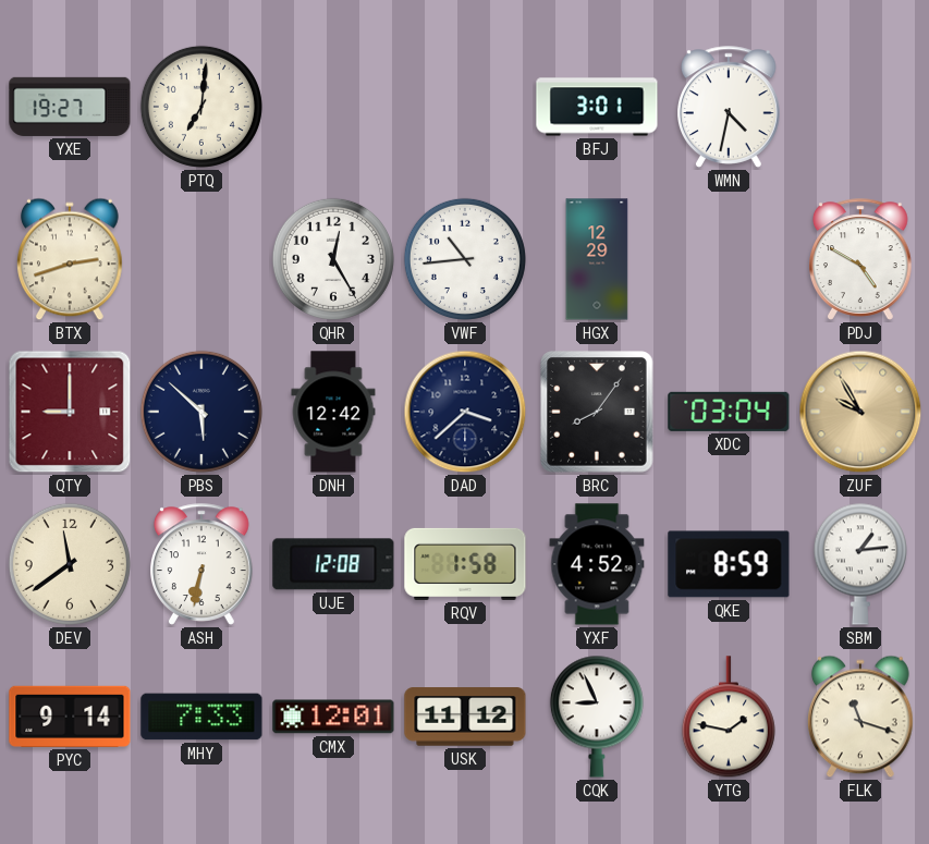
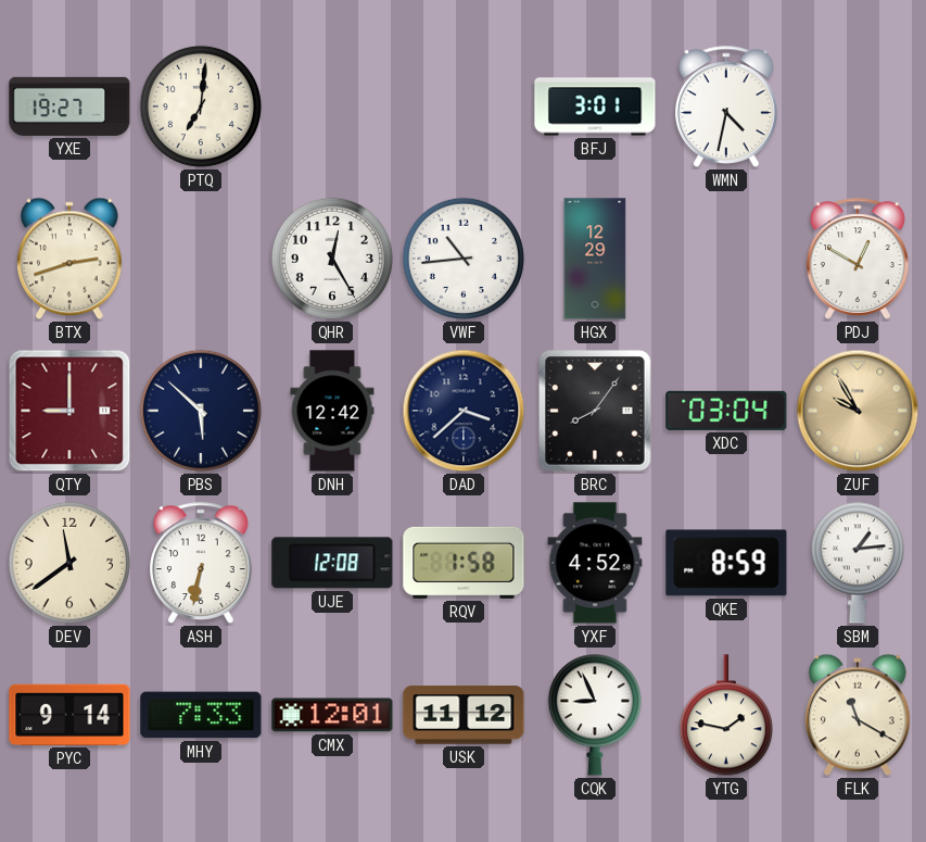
PDJ: 4:50 -> 12:50 (859, 259)
FLK: 11:18 -> 11:20 (859, 715)
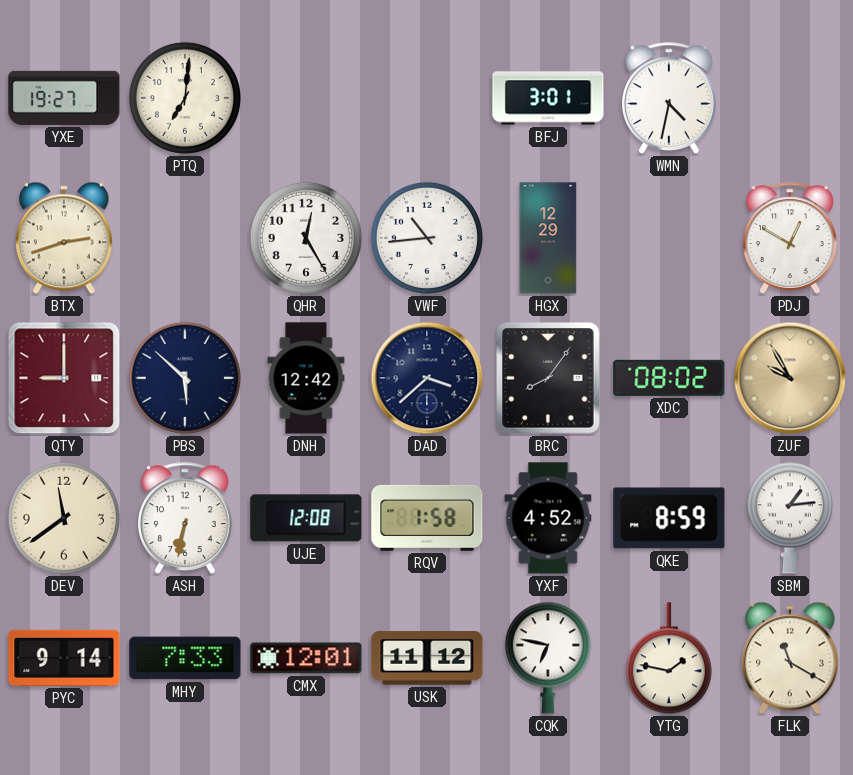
XDC: 03:04 -> 08:02 (669, 378)
CQK: 8:56 -> 6:47 (548, 658)
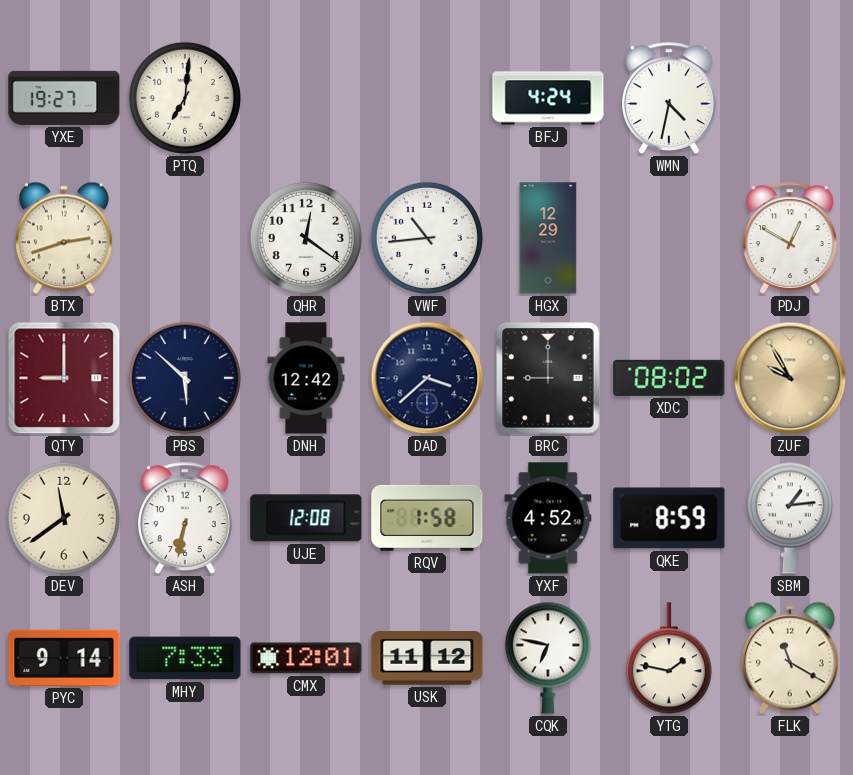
BFJ: 3:01 -> 4:24 (548, 98)
QHR: 12:25 -> 12:21 (306, 238)
BRC: 8:06 -> 9:00 (548, 378)
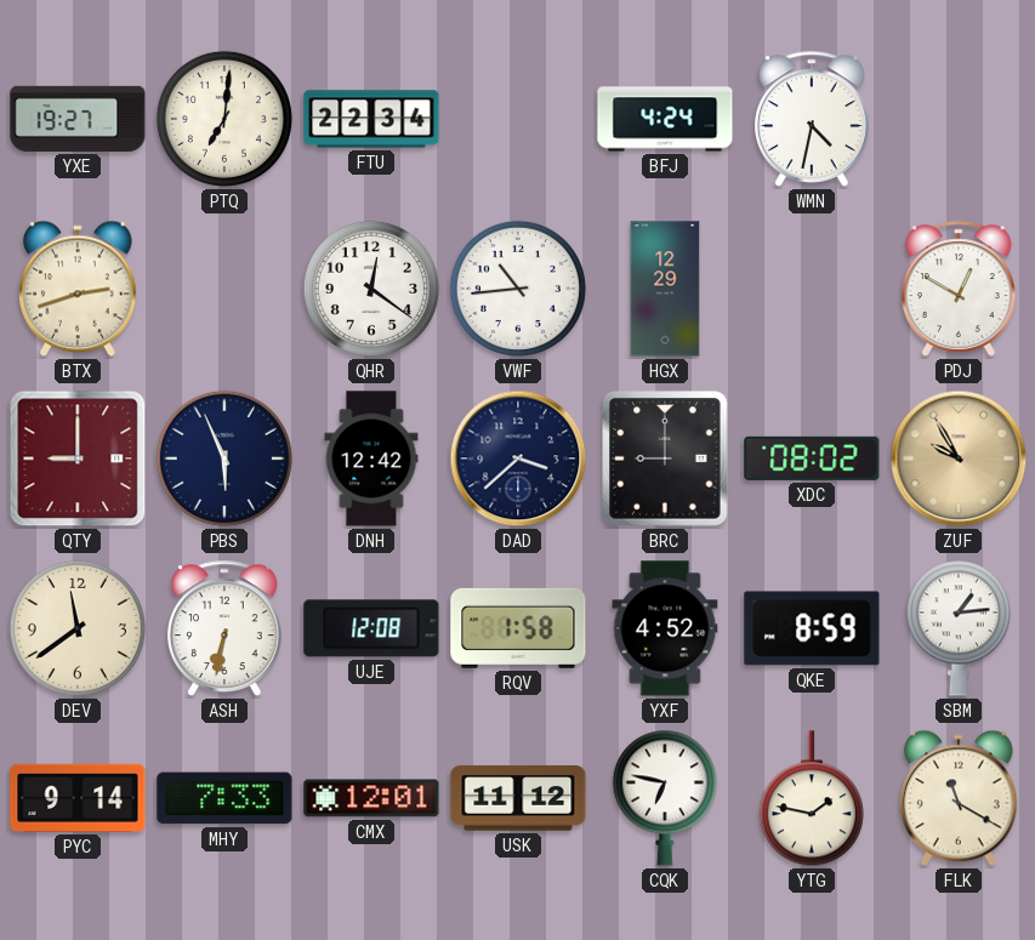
FTU: none -> 22:34 (371, 119)
PBS: 5:52 -> 5:56 (224, 458)
